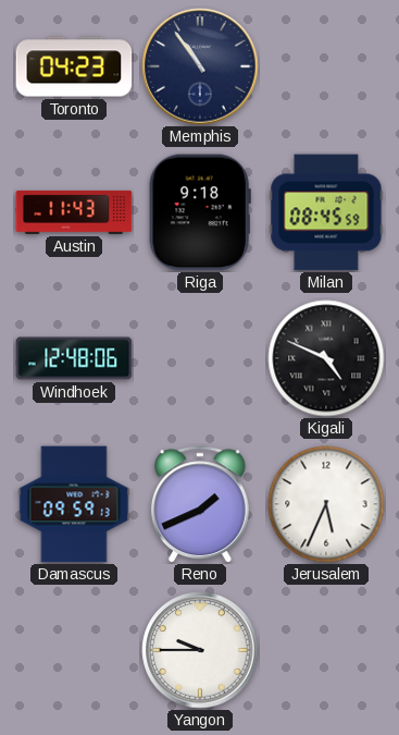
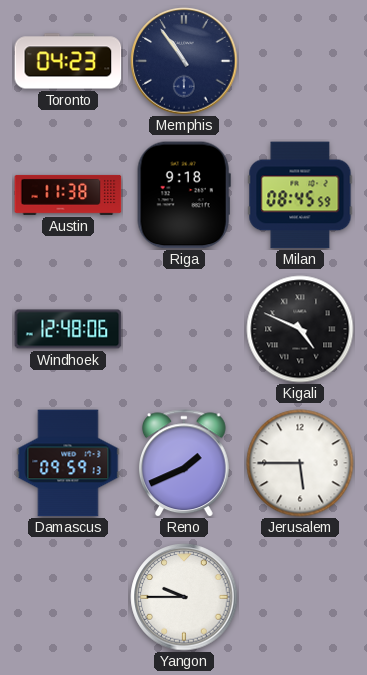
Austin: 11:43 -> 11:38 (68, 195)
Jerusalem: 5:34 -> 5:45 (300, 463)
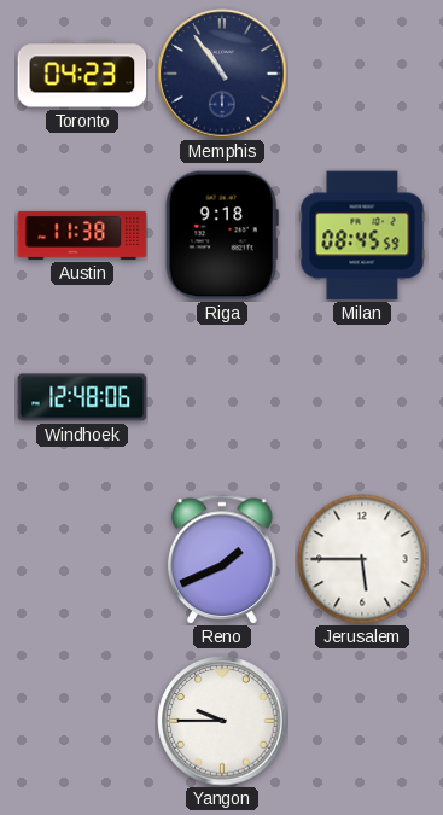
Kigali: 4:49 -> none (300, 329)
Damascus: 09:59 -> none (68, 463)
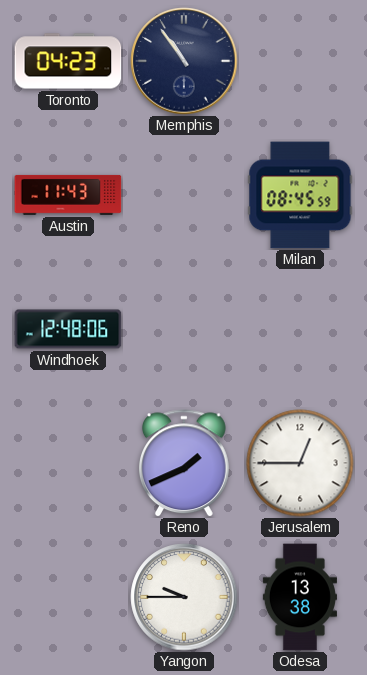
Austin: 11:38 -> 11:43 (68, 195)
Riga: 9:18 -> none (222, 235)
Jerusalem: 5:45 -> 12:45 (300, 463)
Odesa: none -> 13:38 (300, 597)
